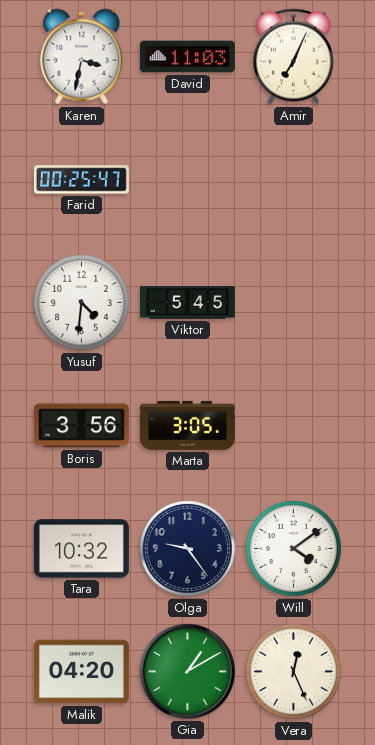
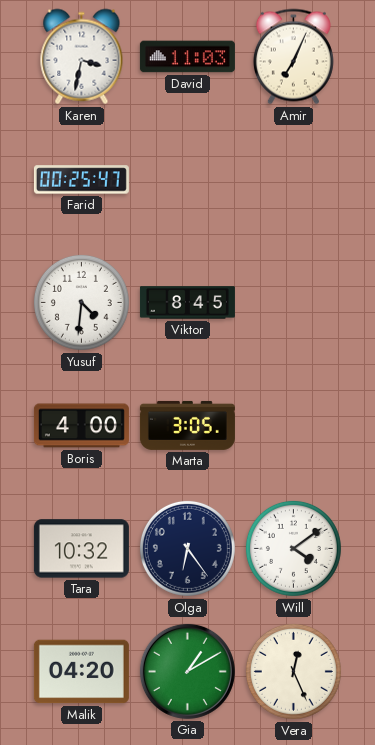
Viktor: 5:45 -> 8:45 (187, 303)
Boris: 3:56 -> 4:00 (81, 426)
Olga: 9:24 -> 6:24 (187, 548)
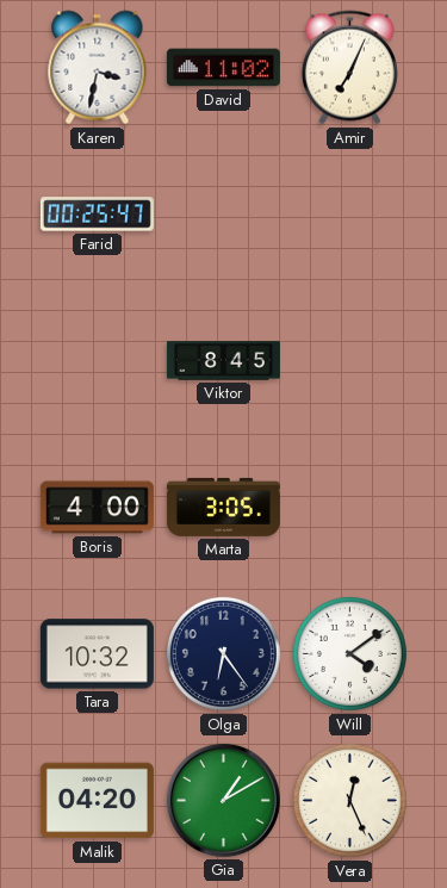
David: 11:03 -> 11:02 (223, 68)
Yusuf: 4:31 -> none (81, 302)
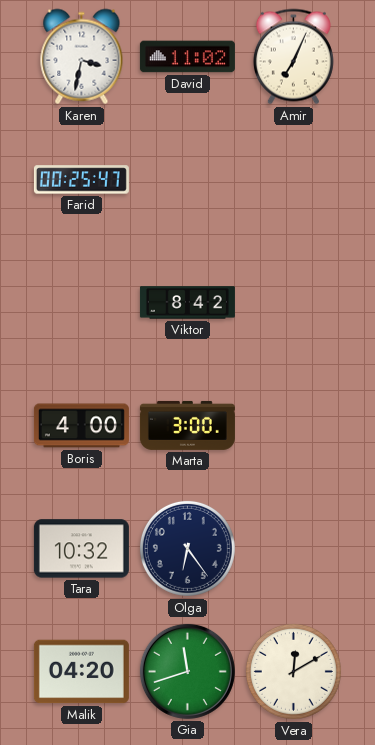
Viktor: 8:45 -> 8:42 (187, 303)
Marta: 3:05 -> 3:00 (187, 425)
Will: 4:09 -> none (349, 653)
Gia: 1:10 -> 11:42 (187, 671)
Vera: 12:26 -> 12:10 (293, 671)
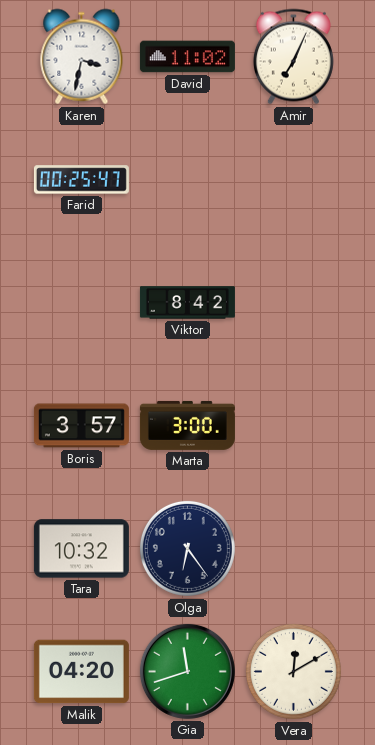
Boris: 4:00 -> 3:57 (81, 426)
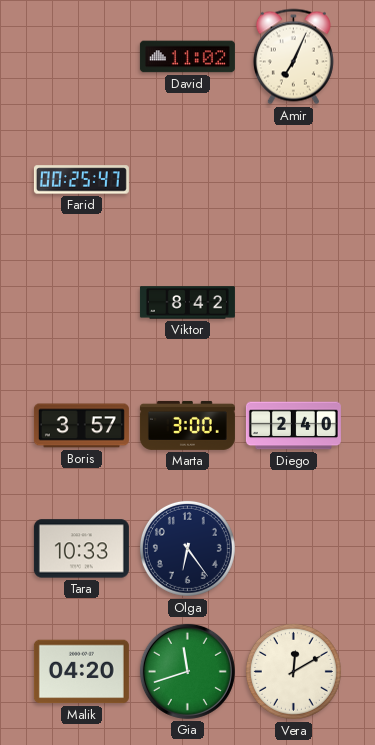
Karen: 3:32 -> none (82, 57)
Diego: none -> 2:40 (293, 426)
Tara: 10:32 -> 10:33 (81, 549)
